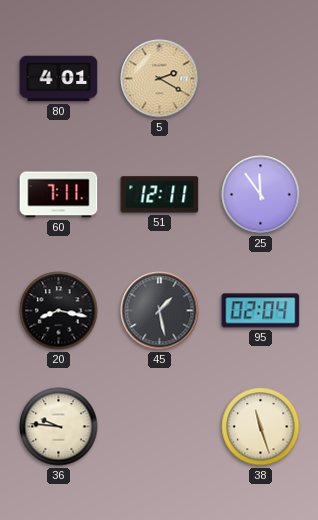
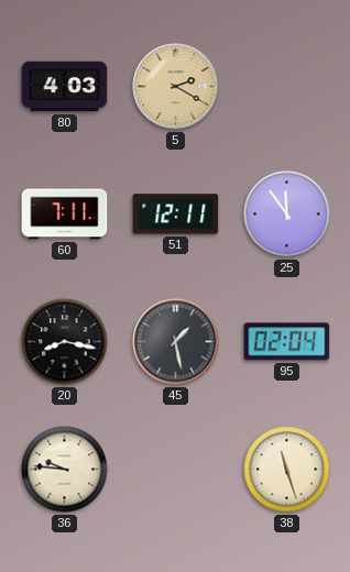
80: 4:01 -> 4:03 (65, 87)
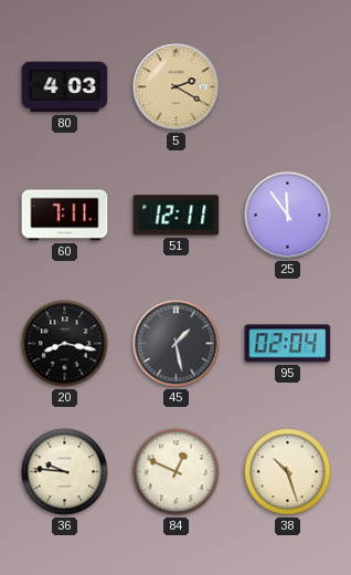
84: none -> 12:49 (177, 472)
38: 11:27 -> 10:27 (288, 472)
